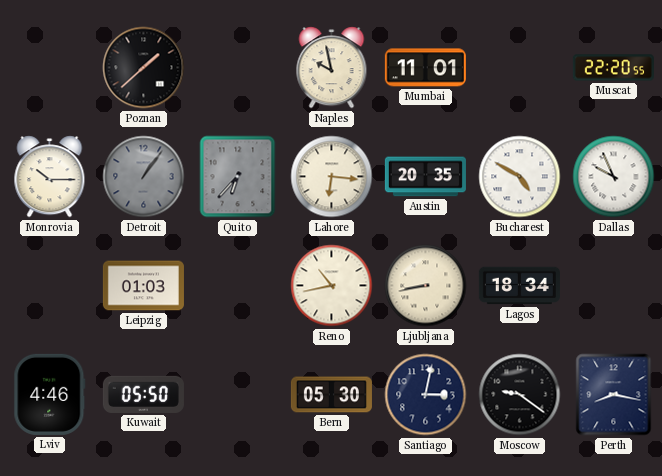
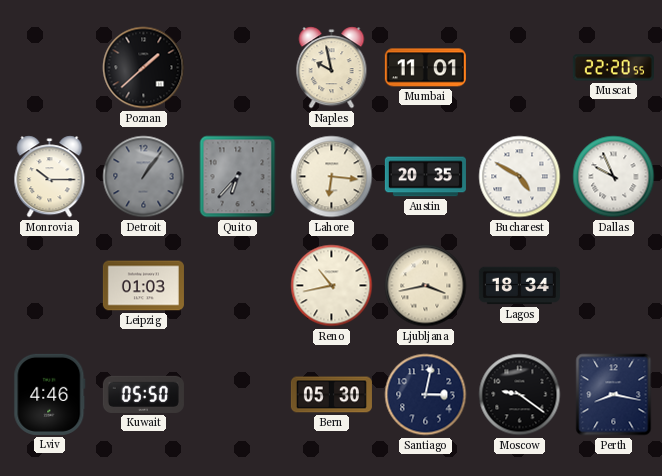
Ljubljana: 8:43 -> 3:43 (426, 286)
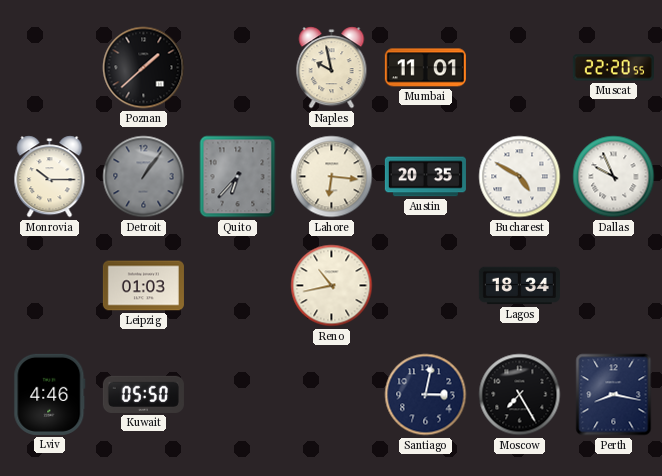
Ljubljana: 3:43 -> none (426, 286)
Bern: 05:30 -> none (331, 395)
Moscow: 9:21 -> 7:25 (520, 395)
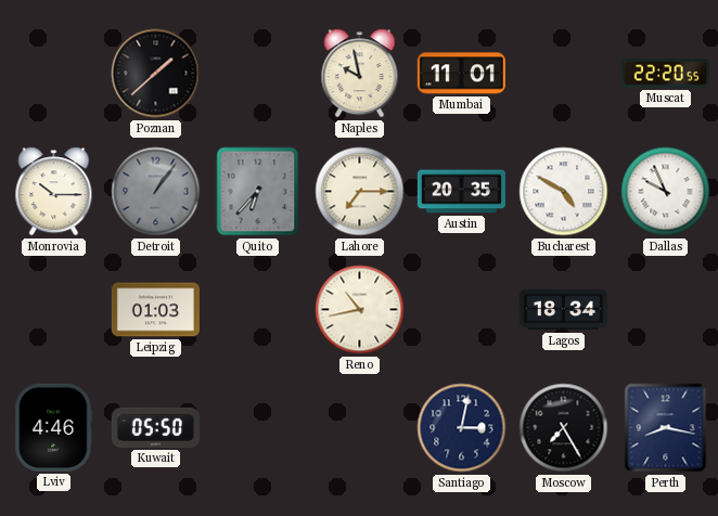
Lahore: 6:16 -> 7:15 (360, 192)
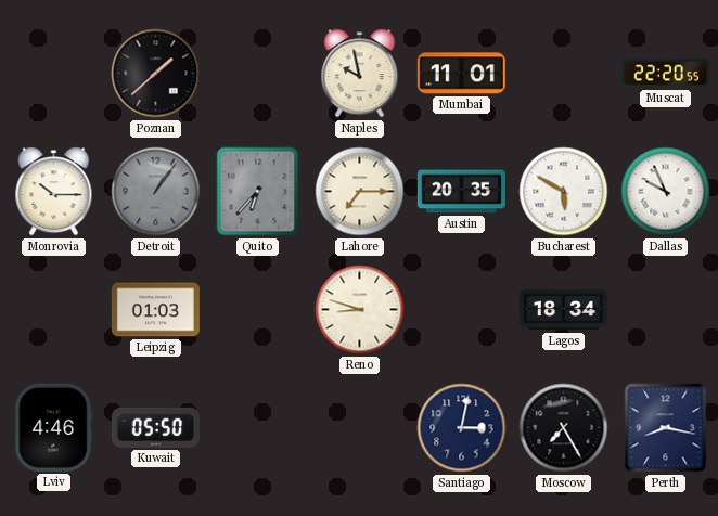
Bucharest: 4:50 -> 5:50 (564, 192)
Reno: 10:43 -> 8:48 (360, 310)
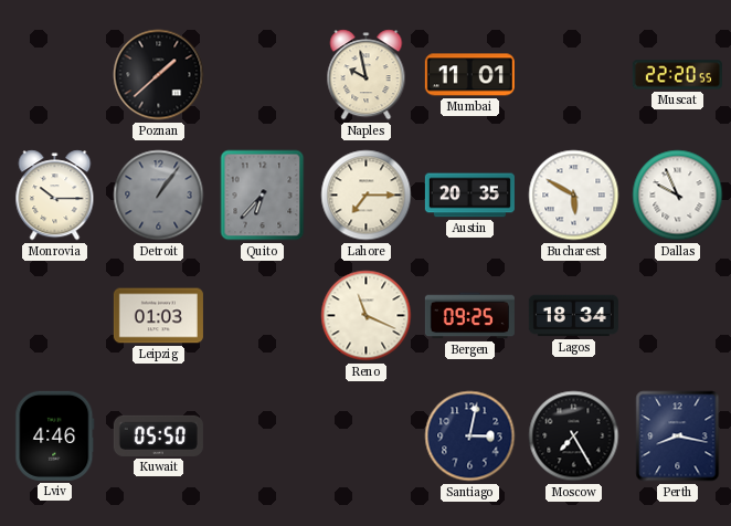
Reno: 8:48 -> 11:19 (367, 316)
Bergen: none -> 09:25 (469, 316)
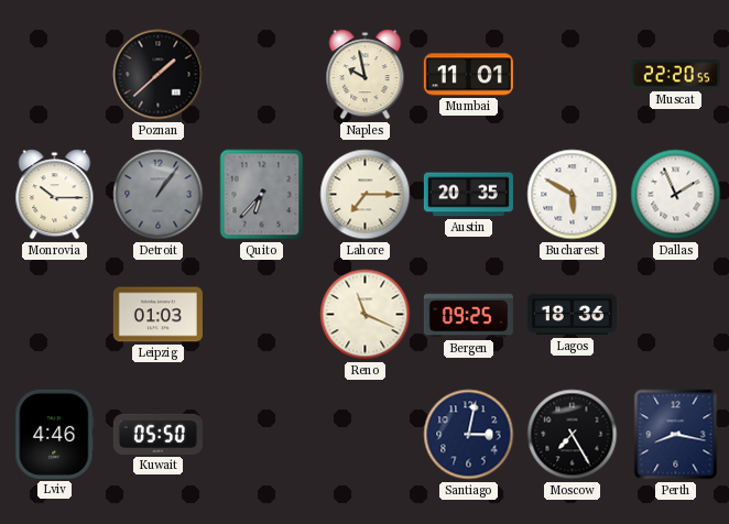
Dallas: 9:56 -> 1:56 (676, 195)
Lagos: 18:34 -> 18:36 (572, 315)
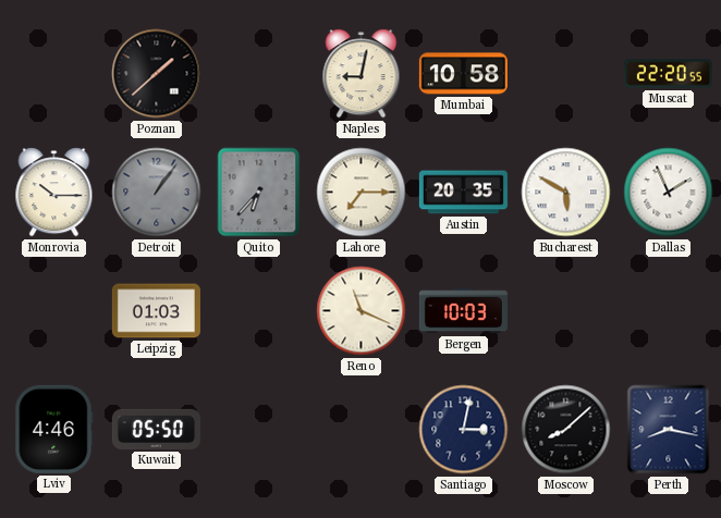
Naples: 9:58 -> 9:02 (362, 74)
Mumbai: 11:01 -> 10:58 (463, 74)
Bergen: 09:25 -> 10:03 (463, 311)
Lagos: 18:36 -> none (572, 315)
Moscow: 7:25 -> 8:08 (566, 430)
